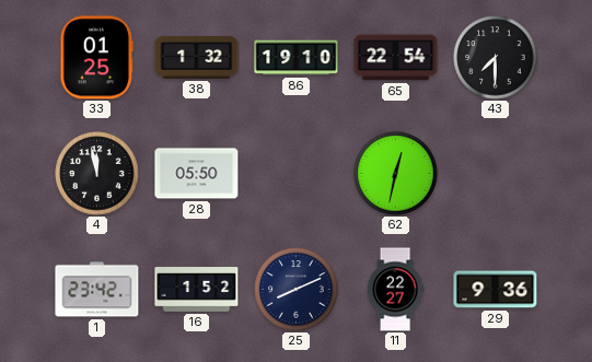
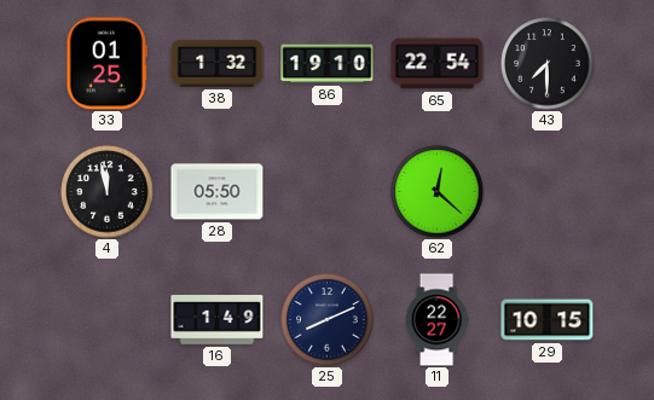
62: 12:32 -> 12:22 (438, 192)
1: 23:42 -> none (97, 290)
16: 1:52 -> 1:49 (218, 320)
29: 9:36 -> 10:15 (548, 320)
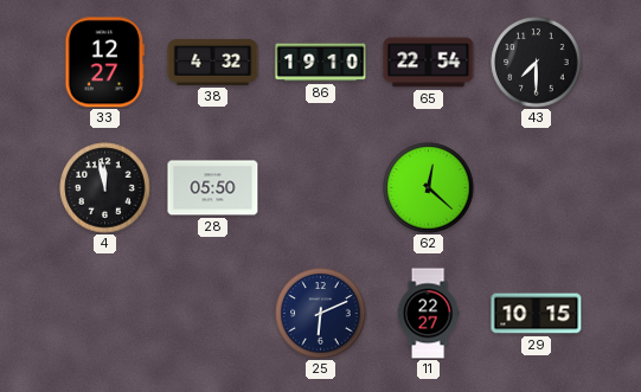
33: 01:25 -> 12:27 (104, 63)
38: 1:32 -> 4:32 (213, 62)
16: 1:49 -> none (218, 320)
25: 8:11 -> 6:11 (321, 314)
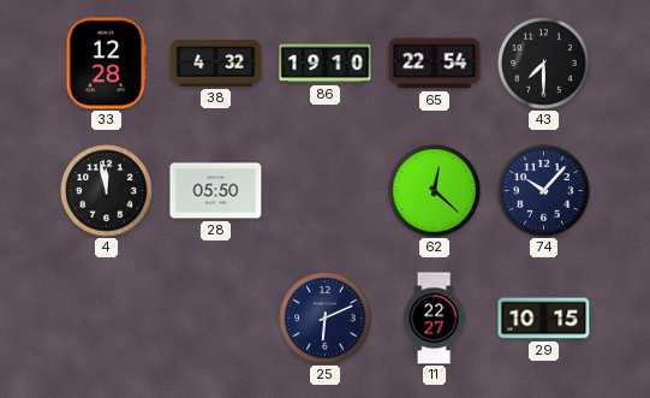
33: 12:27 -> 12:28 (106, 64)
74: none -> 10:07 (544, 191)
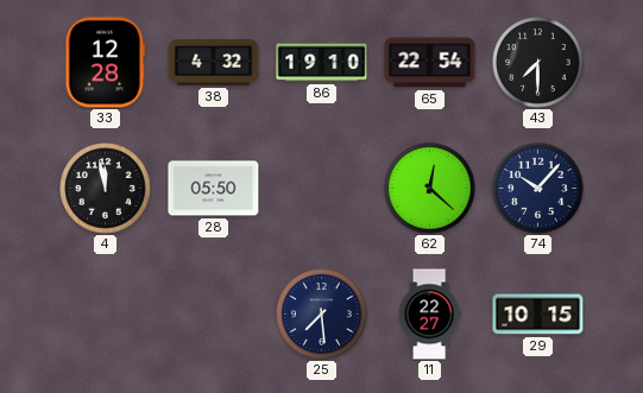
25: 6:11 -> 7:29 (322, 315)
